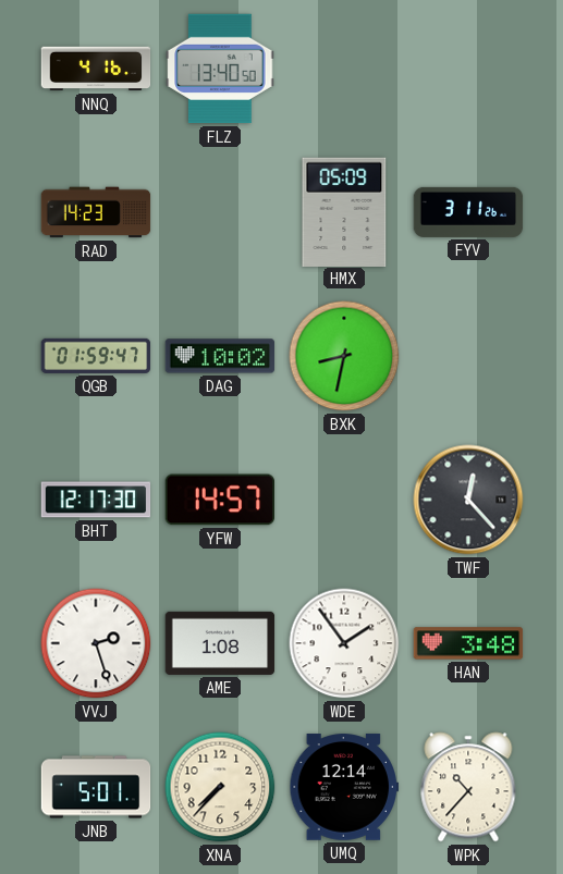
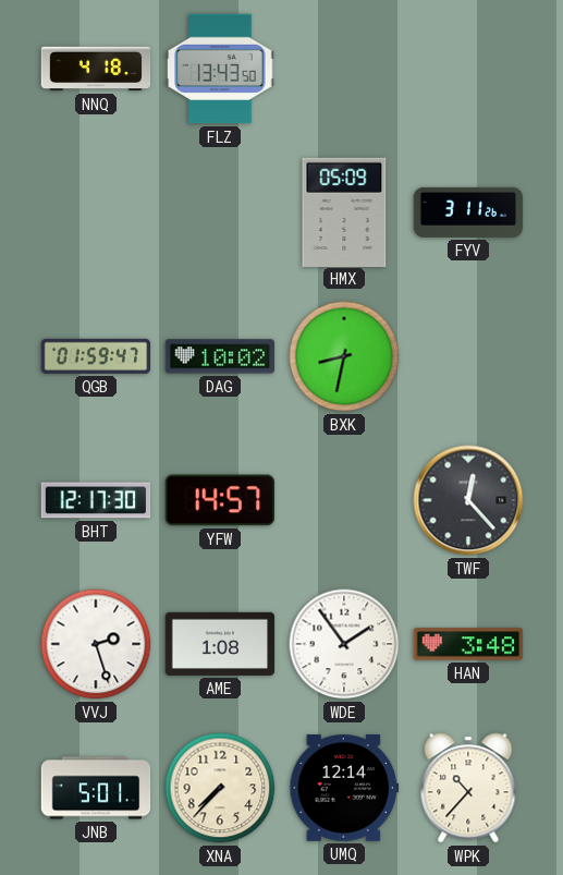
NNQ: 4:16 -> 4:18 (96, 69)
FLZ: 13:40 -> 13:43 (220, 69)
RAD: 14:23 -> none (96, 212)
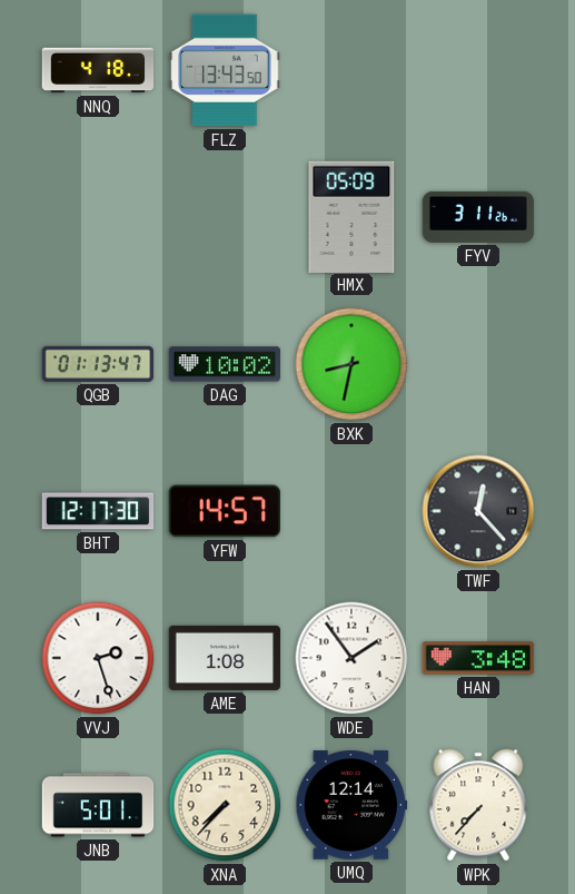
QGB: 01:59 -> 01:13 (98, 364)
WPK: 10:37 -> 7:37 (478, 805)
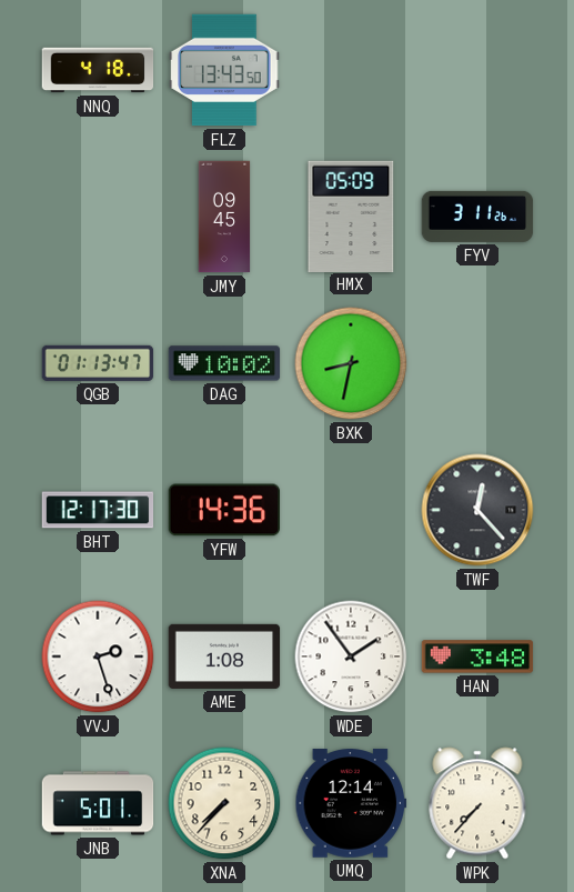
JMY: none -> 09:45 (224, 217)
YFW: 14:57 -> 14:36 (223, 510)
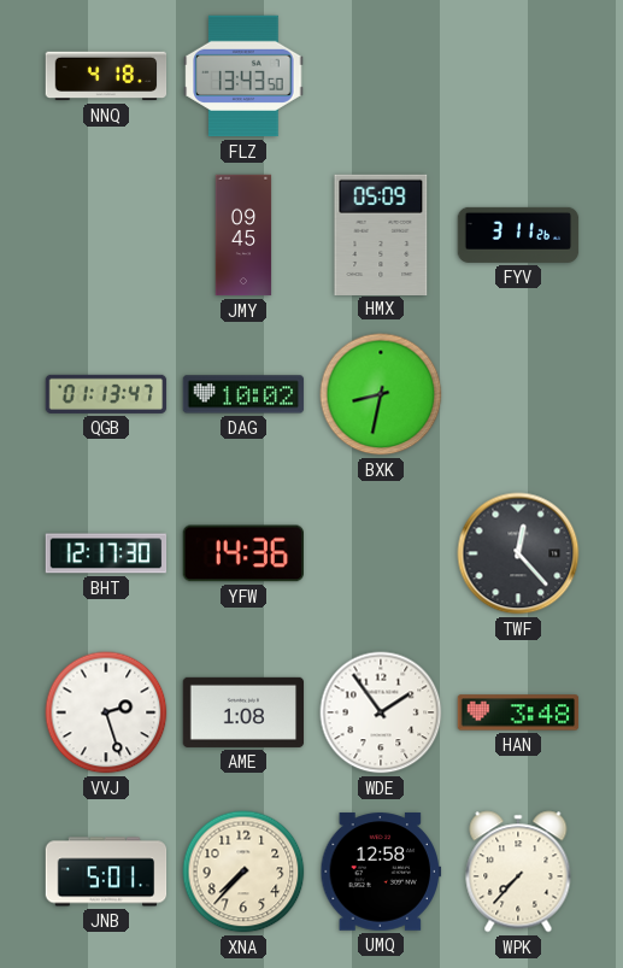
UMQ: 12:14 -> 12:58 (381, 872)
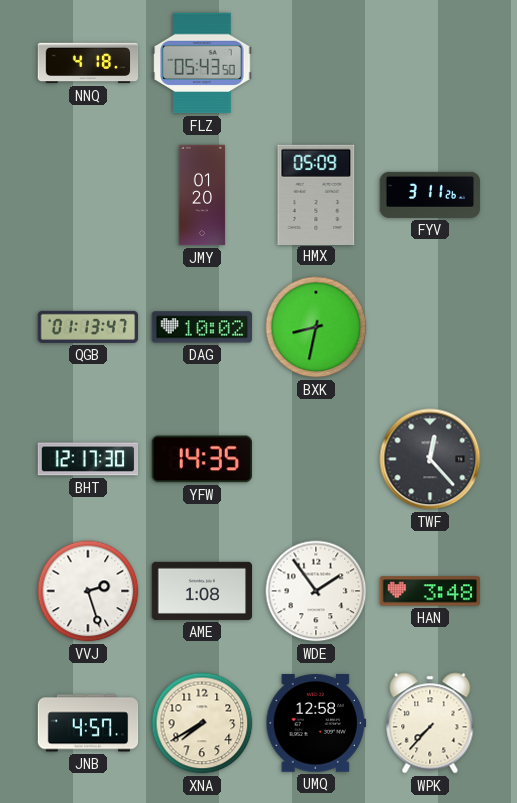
FLZ: 13:43 -> 05:43 (202, 63)
JMY: 09:45 -> 01:20 (202, 195)
YFW: 14:36 -> 14:35 (201, 459)
JNB: 5:01 -> 4:57 (88, 723)
XNA: 7:37 -> 7:40 (202, 723)
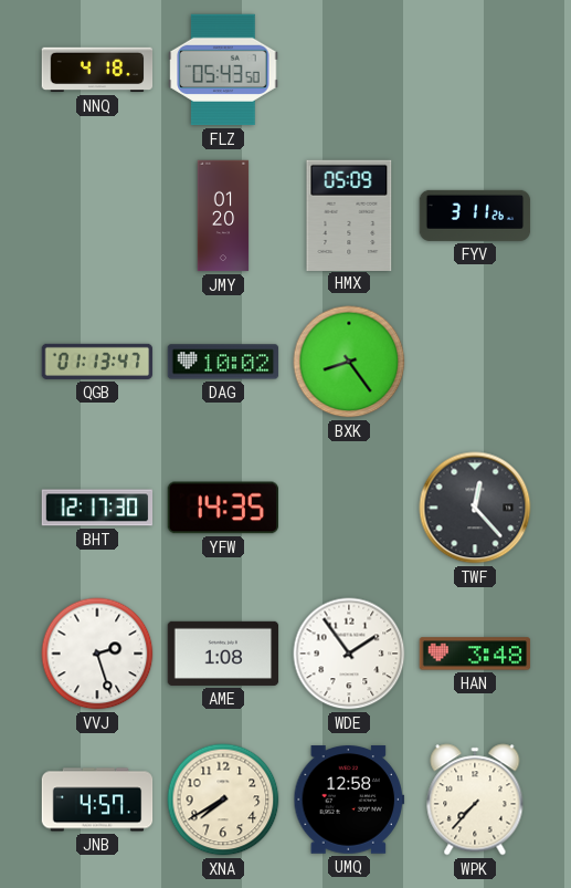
BXK: 8:32 -> 8:24 (349, 362)
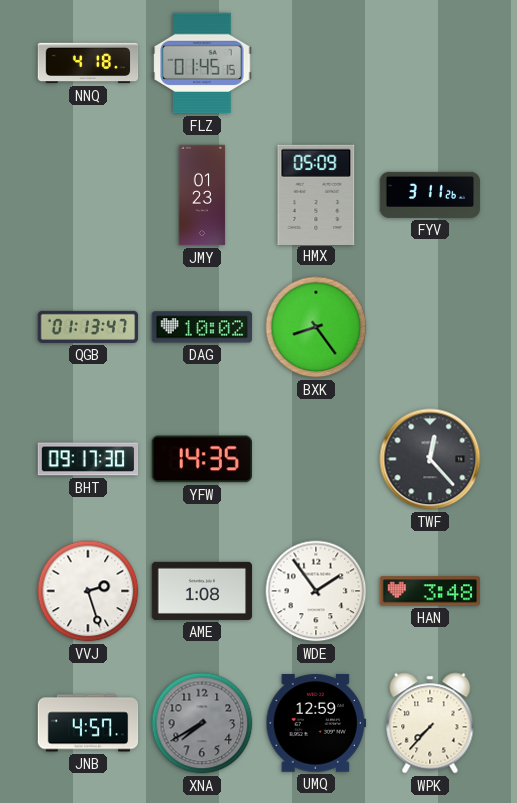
FLZ: 05:43 -> 01:45 (202, 63)
JMY: 01:20 -> 01:23 (202, 195)
BHT: 12:17 -> 09:17 (88, 459)
XNA dial: cream -> grey (202, 723)
UMQ: 12:58 -> 12:59 (316, 723)
